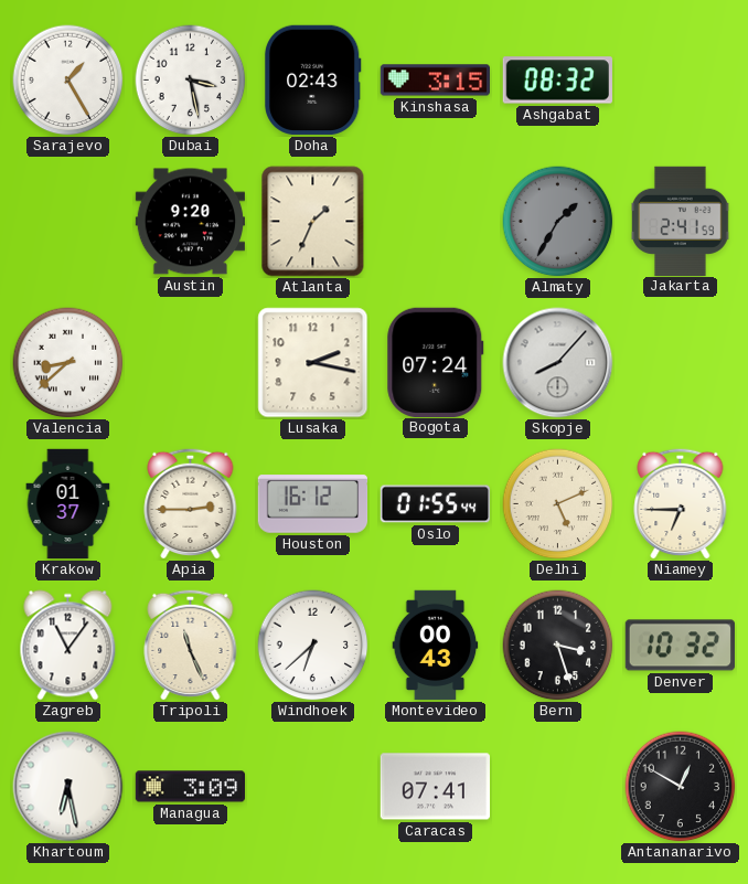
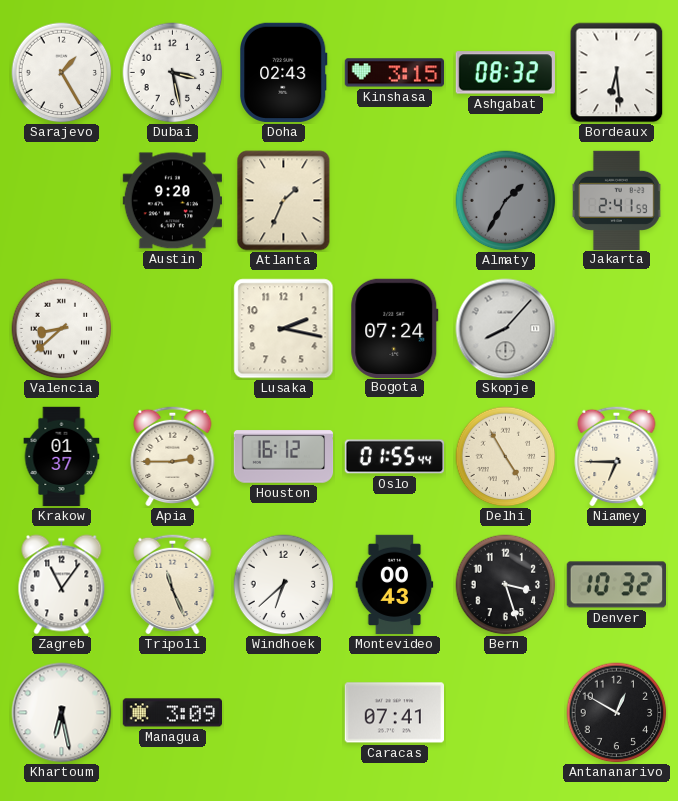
Bordeaux: none -> 6:29 (617, 73)
Delhi: 5:11 -> 4:55 (506, 457)
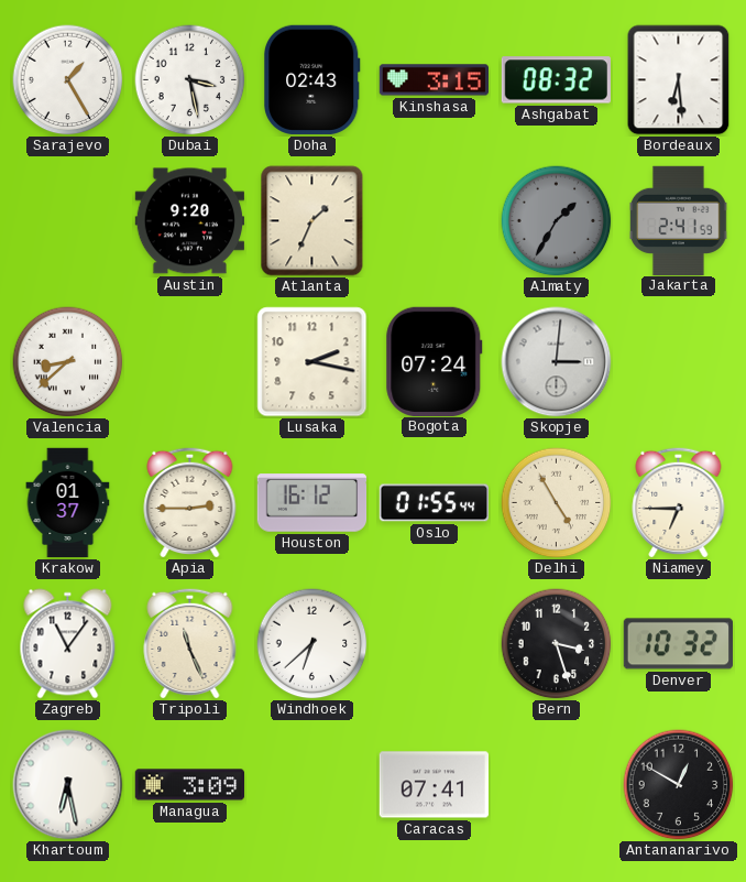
Skopje: 8:07 -> 3:01 (557, 362)
Montevideo: 00:43 -> none (395, 585)
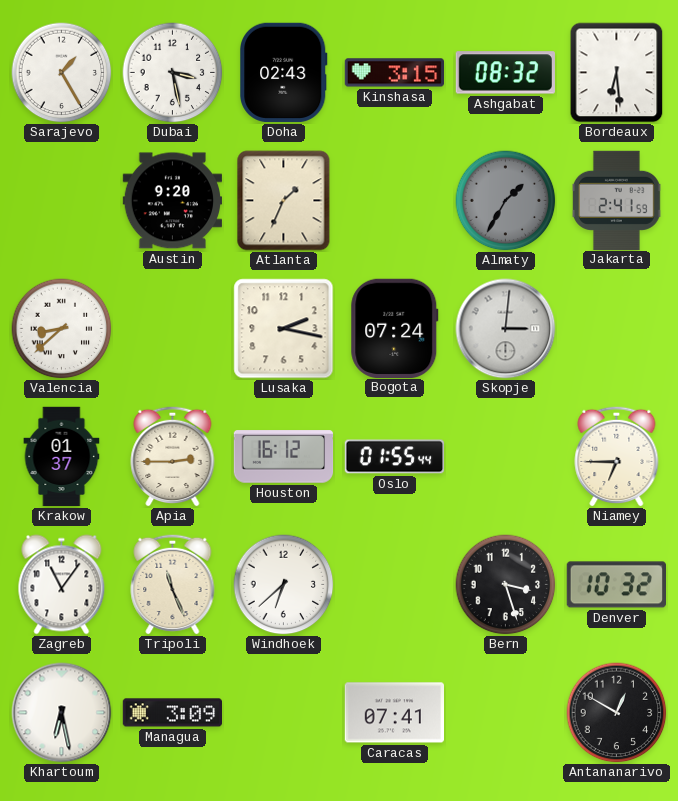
Delhi: 4:55 -> none (557, 503)
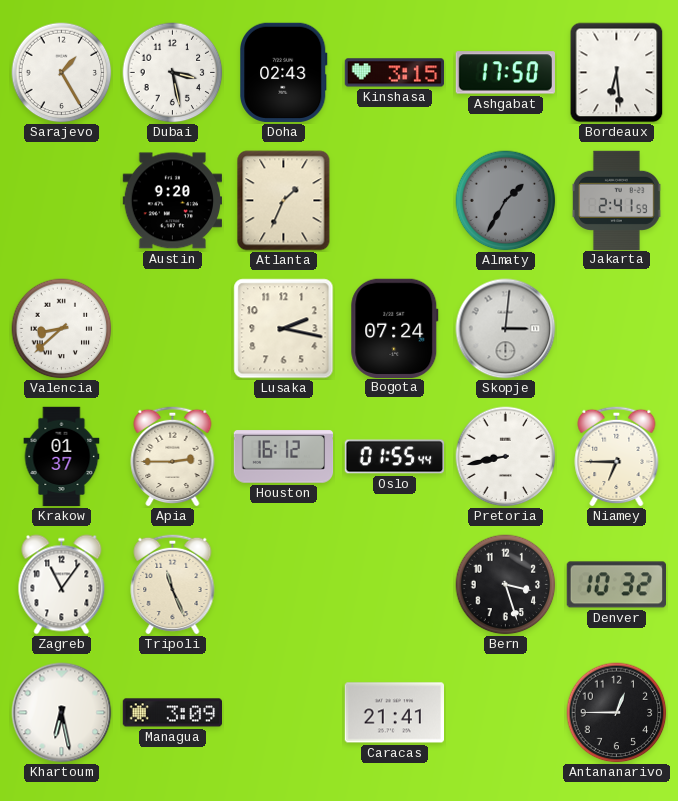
Ashgabat: 08:32 -> 17:50 (505, 73)
Pretoria: none -> 8:43 (506, 457)
Windhoek: 6:38 -> none (284, 585)
Caracas: 07:41 -> 21:41 (394, 713)
Antananarivo: 12:50 -> 12:45 (617, 713)
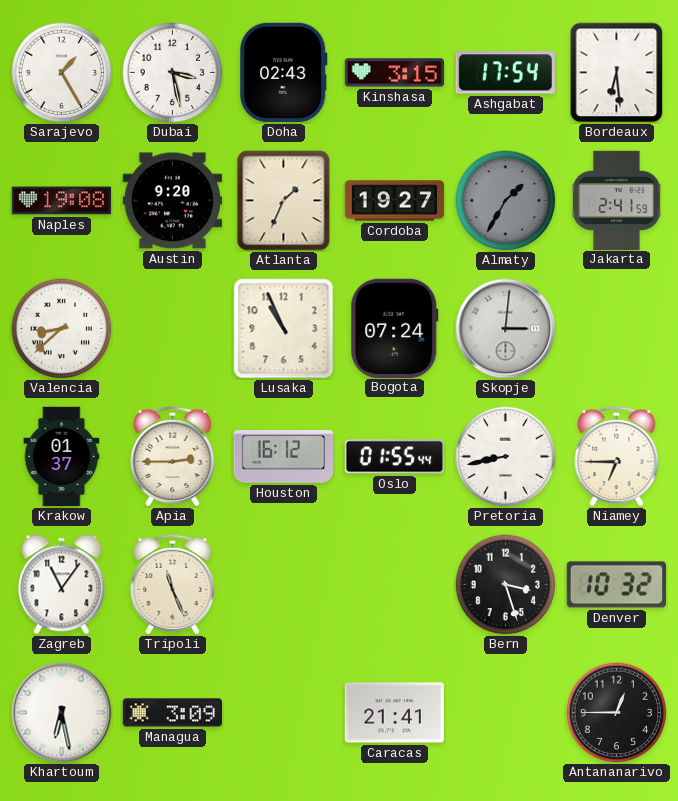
Ashgabat: 17:50 -> 17:54 (505, 73)
Naples: none -> 19:08 (62, 201)
Cordoba: none -> 19:27 (395, 201)
Lusaka: 2:17 -> 10:56 (284, 329)
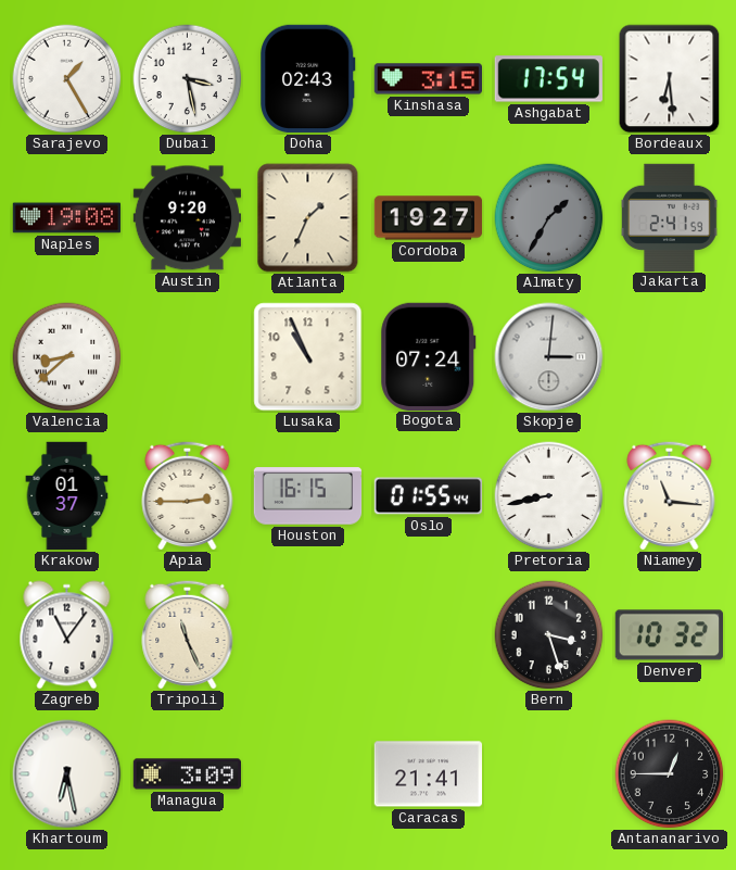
Houston: 16:12 -> 16:15 (308, 496)
Niamey: 6:45 -> 11:16 (670, 495)
